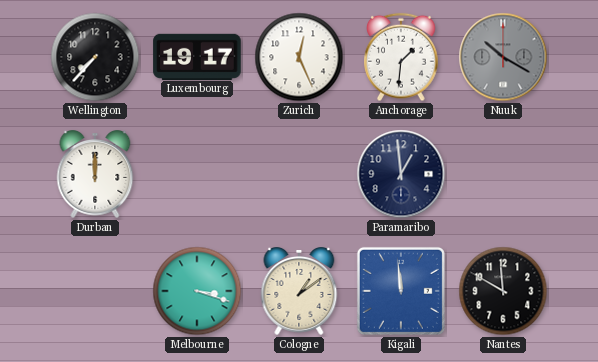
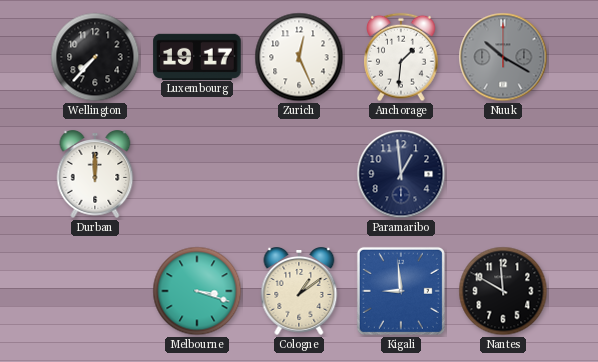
Kigali: 11:59 -> 8:59 (401, 291)
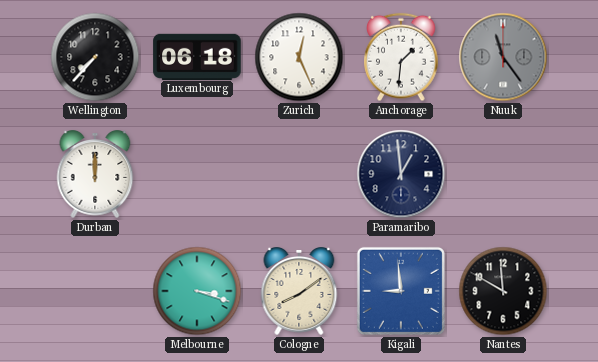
Luxembourg: 19:17 -> 06:18 (197, 56)
Nuuk: 10:20 -> 11:24 (503, 57)
Cologne: 1:09 -> 8:09 (299, 292)
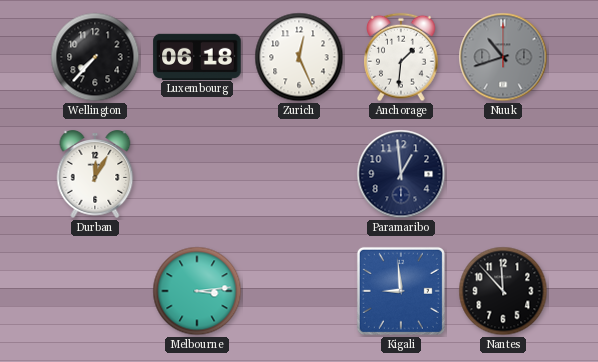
Nuuk: 11:24 -> 10:42 (503, 57)
Durban: 12:00 -> 12:05 (95, 175)
Melbourne: 3:18 -> 3:14 (197, 291)
Cologne: 8:09 -> none (299, 292)
Nantes: 11:50 -> 11:53 (503, 291)
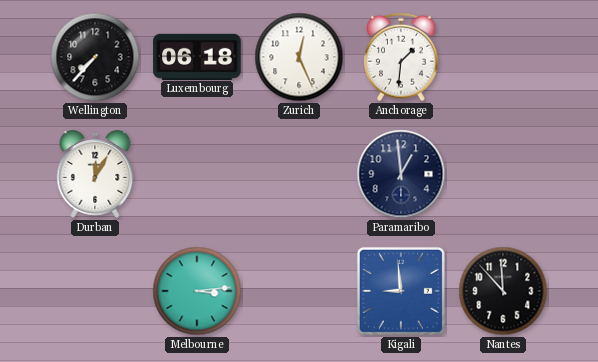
Nuuk: 10:42 -> none (503, 57)
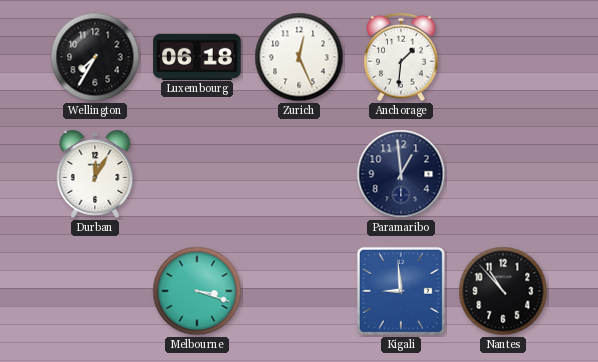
Wellington: 7:37 -> 7:35 (95, 57)
Melbourne: 3:14 -> 3:18 (197, 291)
Nantes: 11:53 -> 10:53 (503, 291)
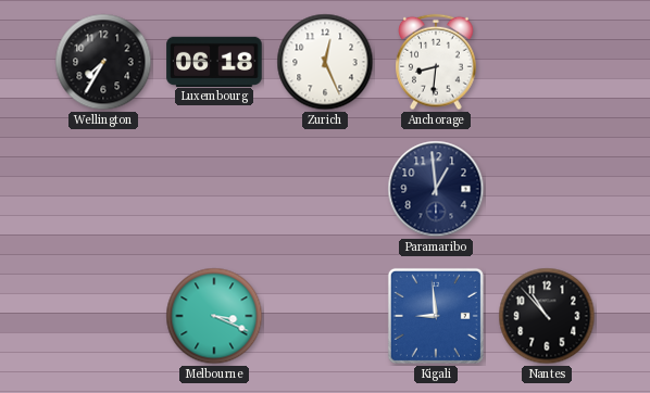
Anchorage: 1:31 -> 8:31 (436, 62)
Durban: 12:05 -> none (95, 175)
Melbourne: 3:18 -> 3:19 (214, 316)
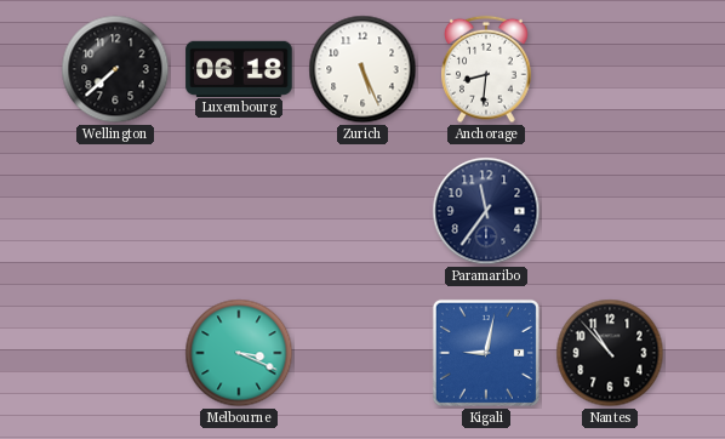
Wellington: 7:35 -> 7:38 (115, 69)
Zurich: 12:26 -> 5:26 (362, 69)
Paramaribo: 12:59 -> 11:36 (486, 211)
Kigali: 8:59 -> 9:02 (486, 353)
